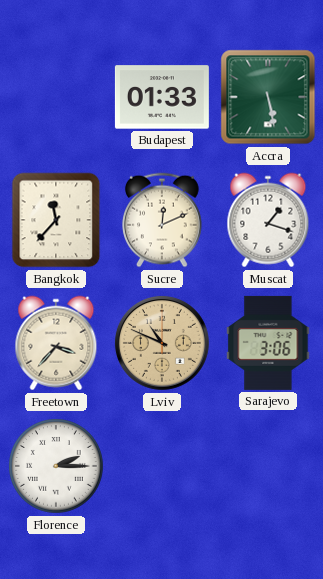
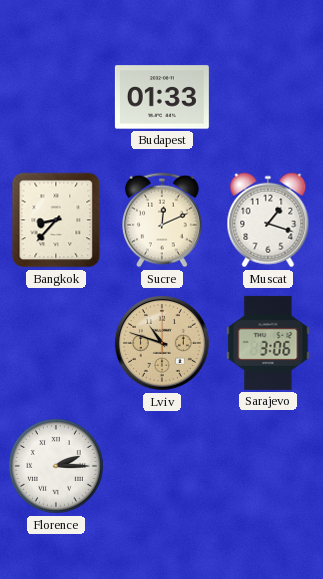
Accra: 5:28 -> none (268, 97)
Bangkok: 11:37 -> 8:37 (56, 220)
Freetown: 3:37 -> none (56, 343)
Lviv: 10:49 -> 10:48 (162, 343)
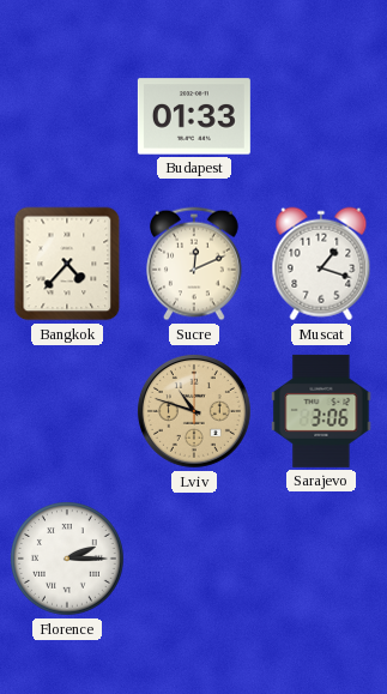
Bangkok: 8:37 -> 4:37 (67, 264)
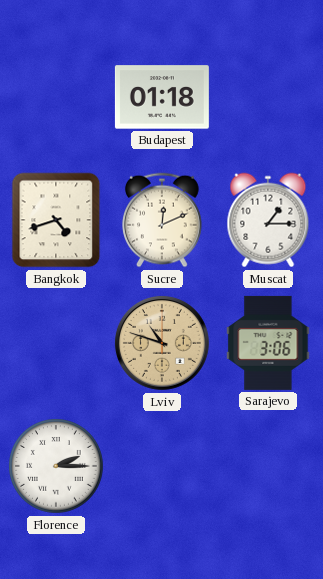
Budapest: 01:33 -> 01:18 (162, 97)
Bangkok: 4:37 -> 4:42 (56, 220)
Muscat: 1:18 -> 1:15 (268, 220)
